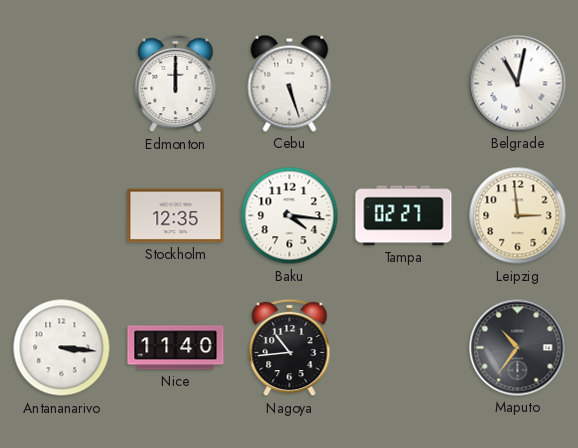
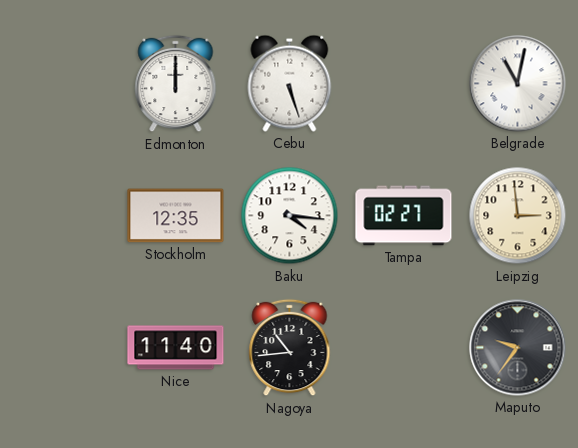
Antananarivo: 3:16 -> none (62, 348)
Maputo: 10:36 -> 9:36 (518, 348)
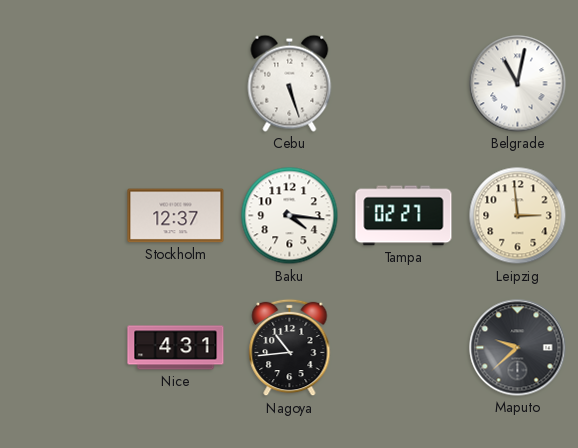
Edmonton: 12:00 -> none (176, 84)
Stockholm: 12:35 -> 12:37 (176, 216)
Nice: 11:40 -> 4:31 (176, 348)
Maputo: 9:36 -> 9:38 (518, 348)
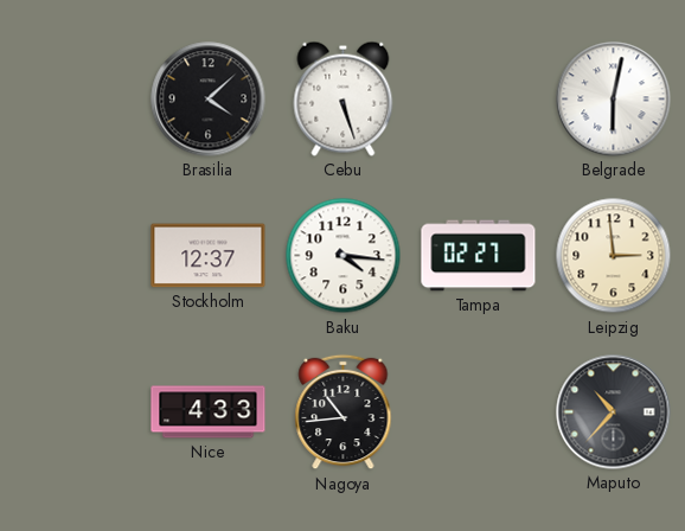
Brasilia: none -> 4:08 (209, 100)
Belgrade: 11:02 -> 6:02 (614, 100)
Nice: 4:31 -> 4:33 (209, 412)
Maputo: 9:38 -> 10:37 (614, 412)
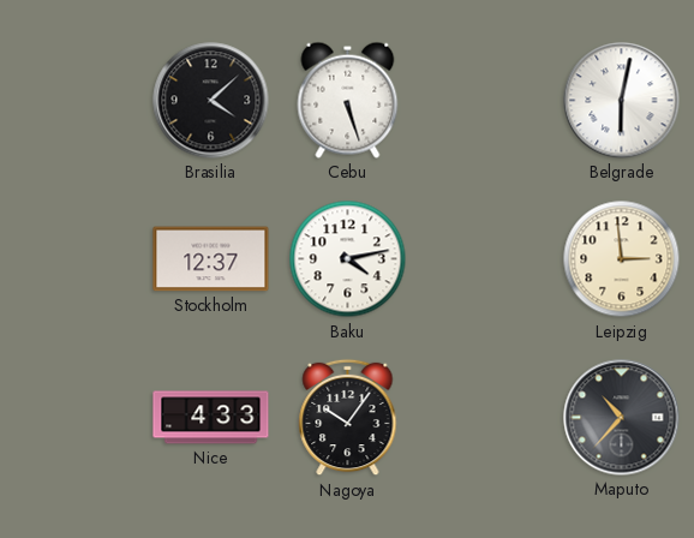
Baku: 4:16 -> 4:13 (348, 259)
Tampa: 02:27 -> none (479, 256)
Nagoya: 10:44 -> 10:06 (348, 418)
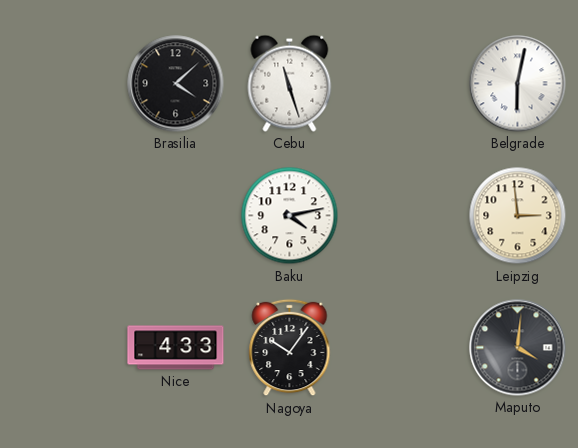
Cebu: 5:27 -> 11:27 (290, 83)
Stockholm: 12:37 -> none (211, 259)
Maputo: 10:37 -> 4:01 (518, 348)
